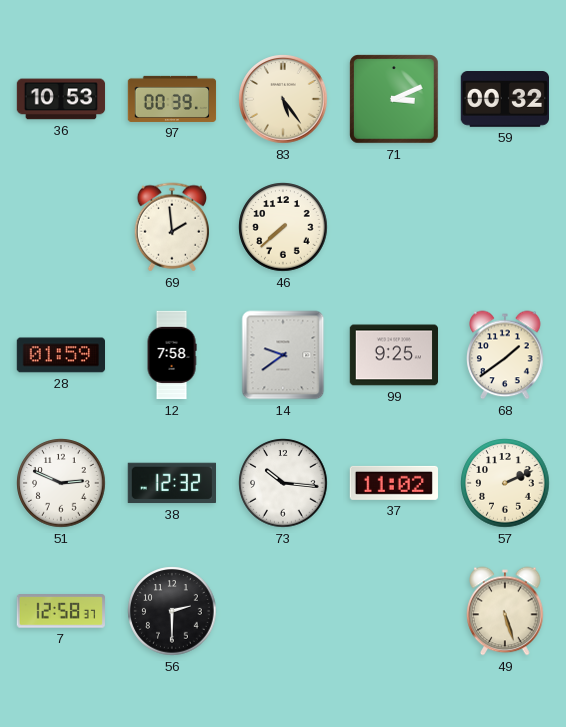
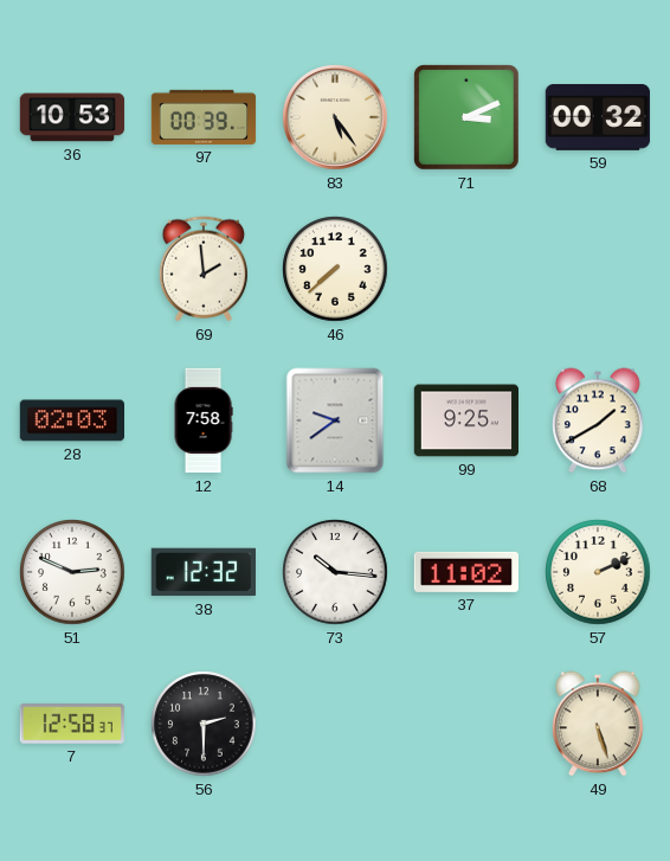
28: 01:59 -> 02:03 (71, 420)
68: 1:39 -> 1:40 (598, 420)
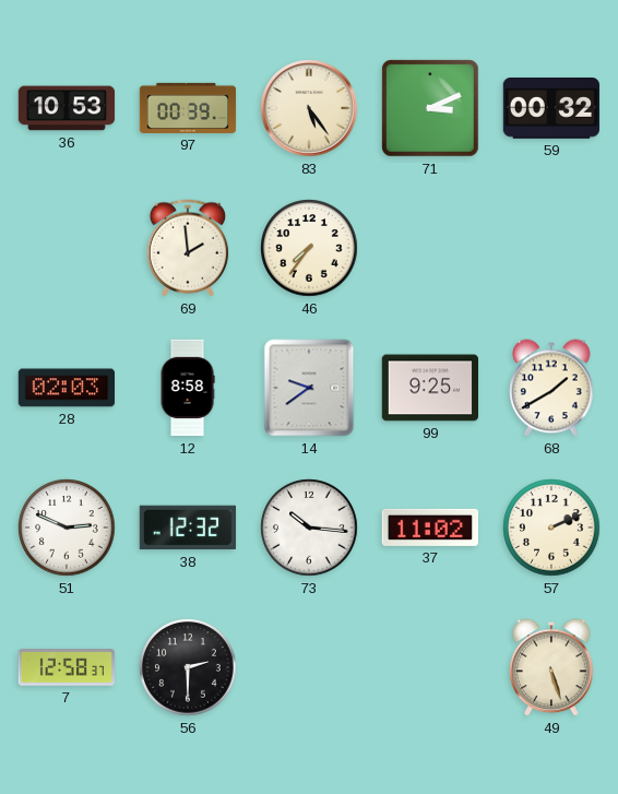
46: 7:38 -> 7:36 (309, 248)
12: 7:58 -> 8:58 (188, 388)
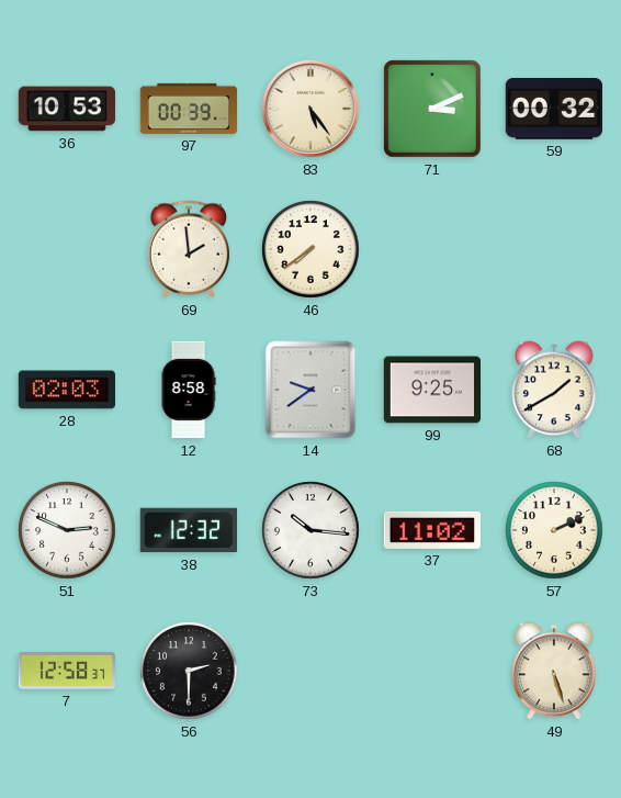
46: 7:36 -> 7:39 (310, 249)
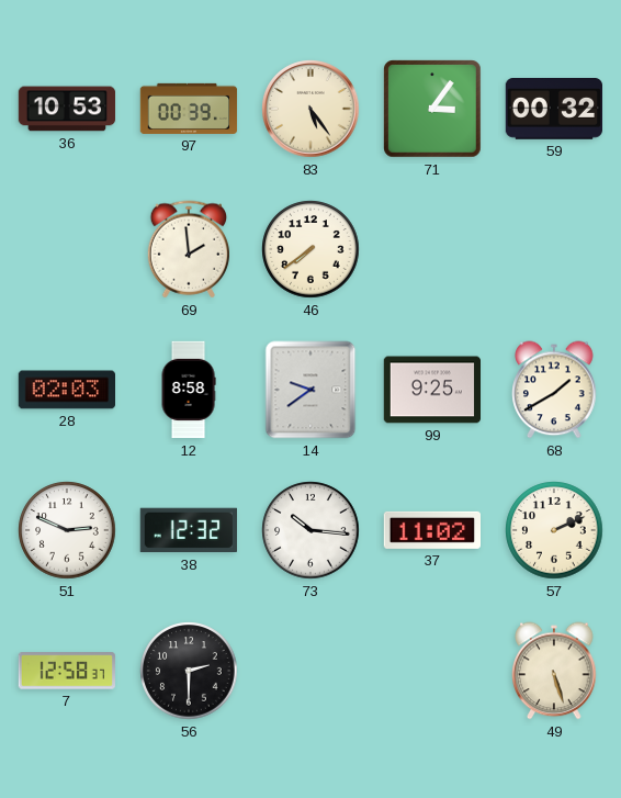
71: 3:11 -> 3:06 (432, 109)
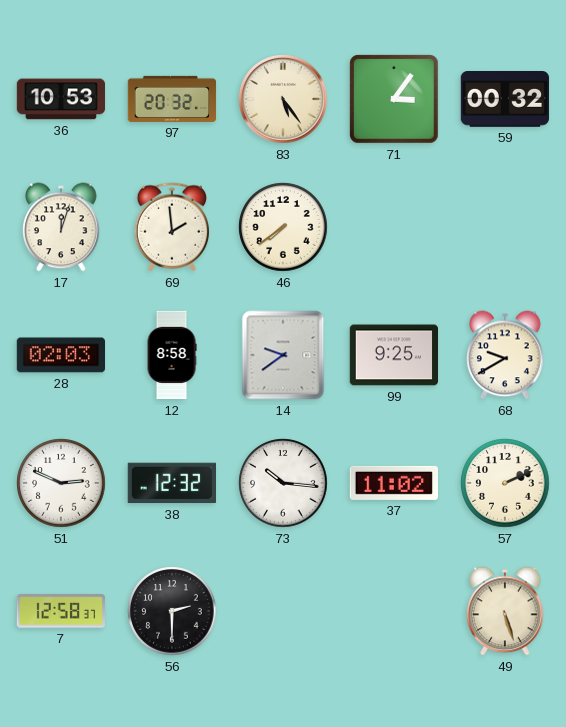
97: 00:39 -> 20:32 (172, 99)
17: none -> 12:03 (61, 227)
68: 1:40 -> 9:40 (505, 355)
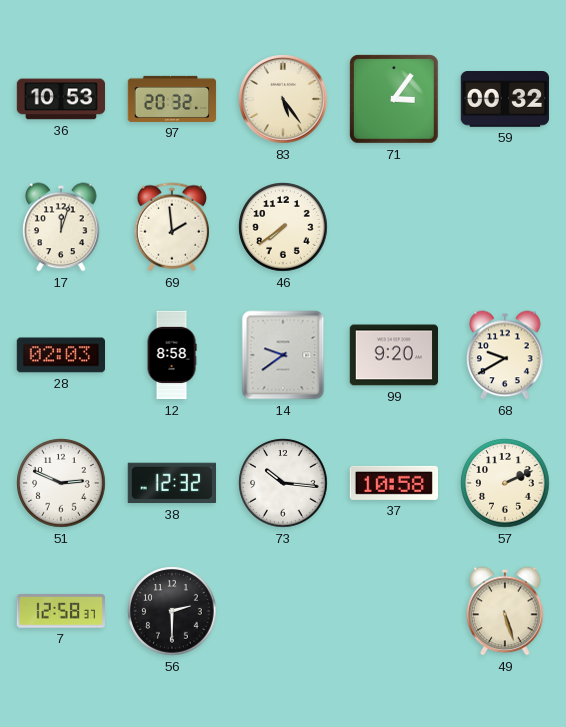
99: 9:25 -> 9:20 (393, 355)
37: 11:02 -> 10:58 (393, 483)
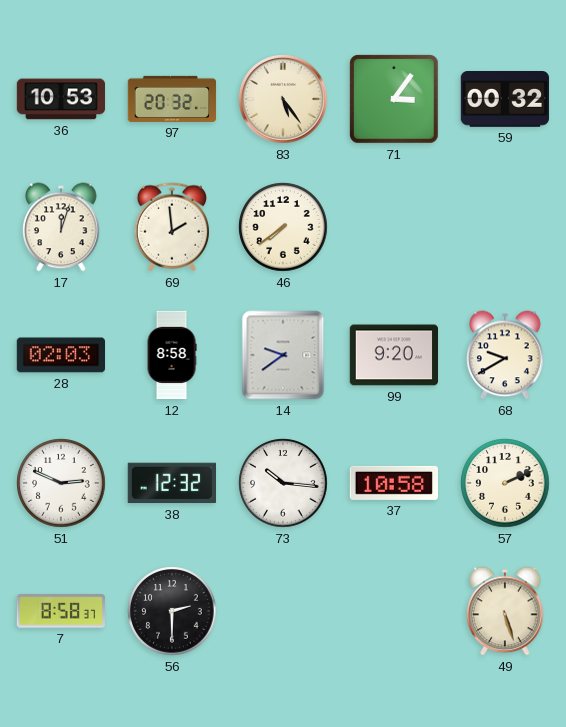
7: 12:58 -> 8:58 (60, 611)
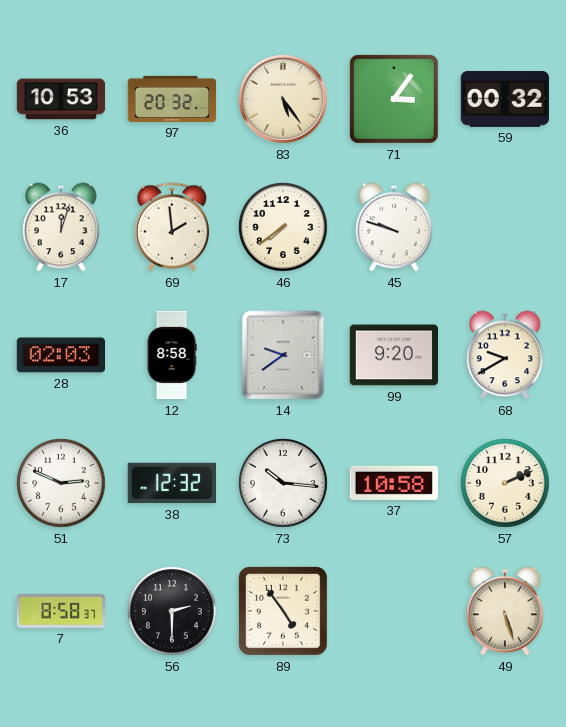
45: none -> 9:48 (394, 227)
89: none -> 4:54 (283, 611)
